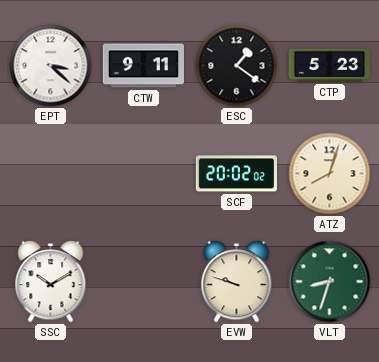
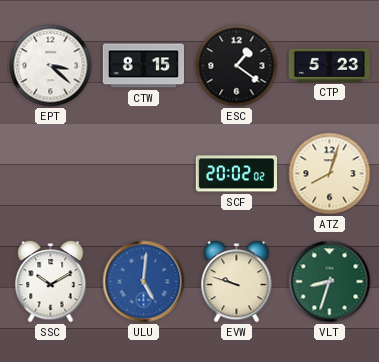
CTW: 9:11 -> 8:15 (143, 66)
ULU: none -> 5:01 (144, 282)
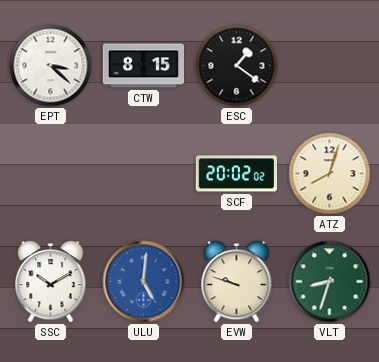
CTP: 5:23 -> none (329, 65)
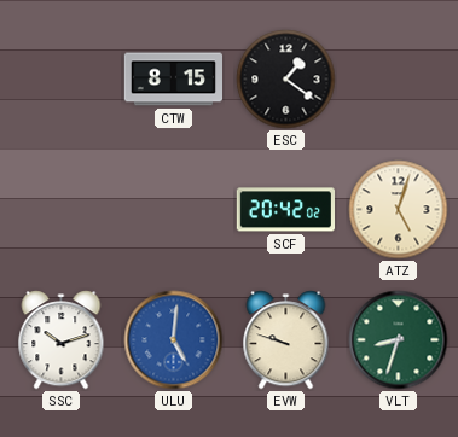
EPT: 3:22 -> none (51, 66)
SCF: 20:02 -> 20:42 (285, 210)
ATZ: 8:03 -> 5:03 (399, 210)
SSC: 10:10 -> 10:12 (62, 340)
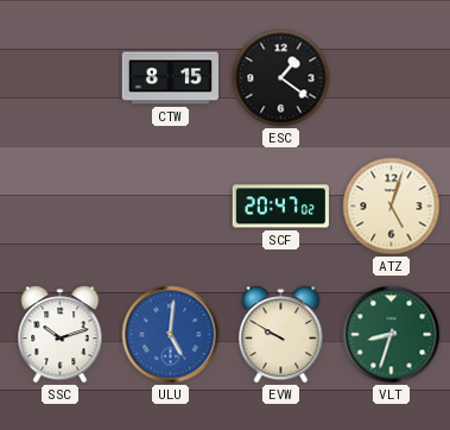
SCF: 20:42 -> 20:47 (280, 207)
EVW: 9:48 -> 9:50 (281, 335)
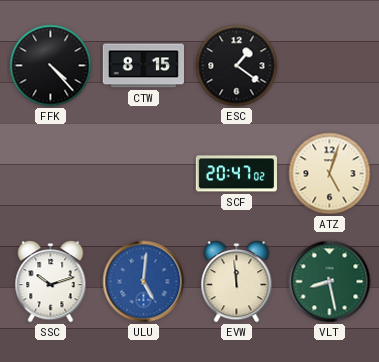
FFK: none -> 4:23 (51, 66)
EVW: 9:50 -> 11:59 (237, 282)
VLT: 8:33 -> 8:28 (330, 282)
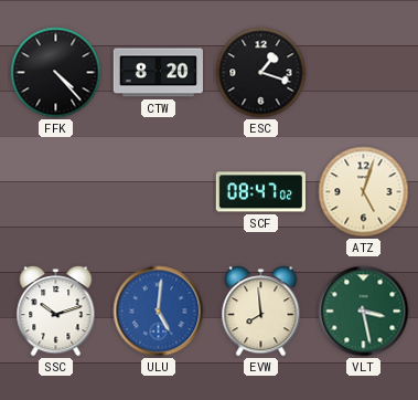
CTW: 8:15 -> 8:20 (158, 73)
ESC: 1:21 -> 1:18 (261, 73)
SCF: 20:47 -> 08:47 (260, 192)
EVW: 11:59 -> 7:59 (261, 312)
VLT: 8:28 -> 3:28 (364, 312)
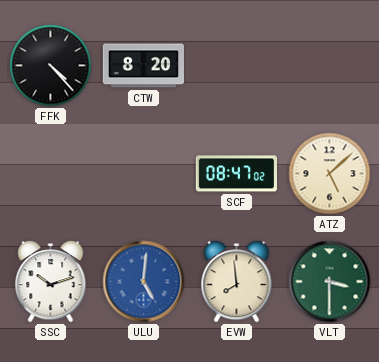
ESC: 1:18 -> none (261, 73)
ATZ: 5:03 -> 5:08 (330, 174)
VLT: 3:28 -> 3:30 (330, 282)
